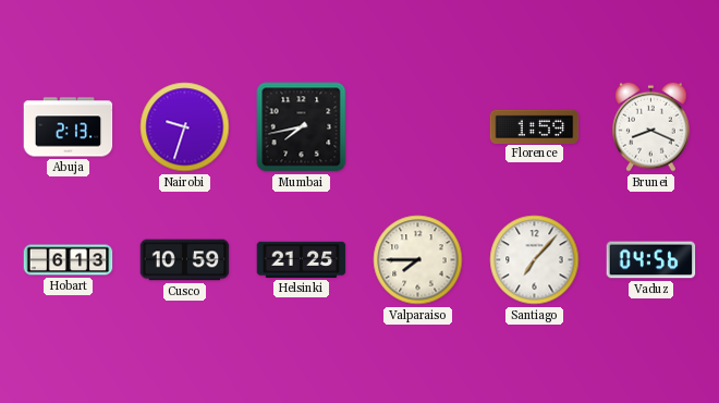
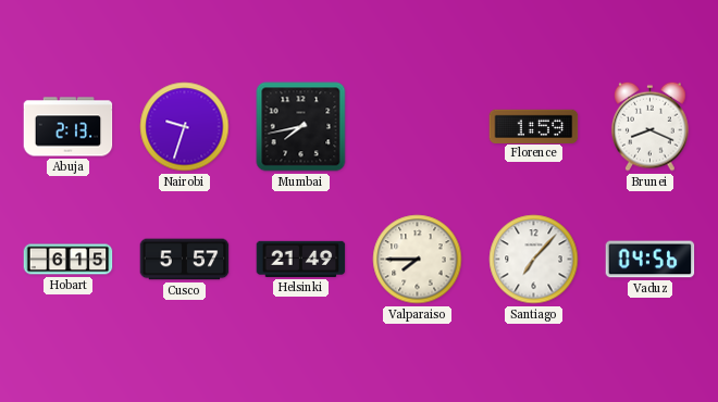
Hobart: 6:13 -> 6:15 (69, 260)
Cusco: 10:59 -> 5:57 (185, 260)
Helsinki: 21:25 -> 21:49 (301, 259)
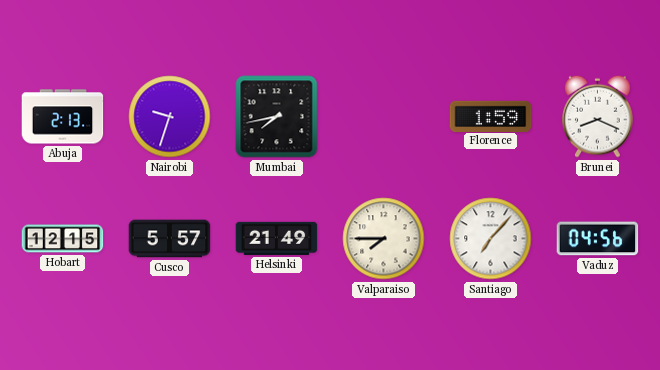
Hobart: 6:15 -> 12:15 (63, 239)
